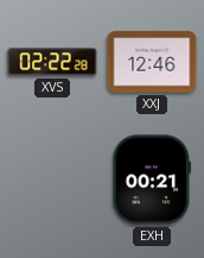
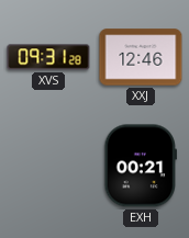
XVS: 02:22 -> 09:31 (48, 57)
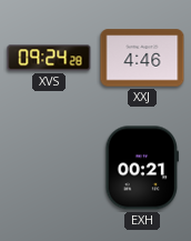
XVS: 09:31 -> 09:24 (49, 58)
XXJ: 12:46 -> 4:46 (142, 58)
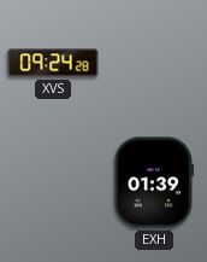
XXJ: 4:46 -> none (142, 58)
EXH: 00:21 -> 01:39 (153, 182)
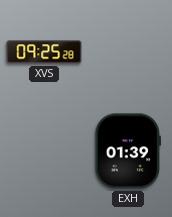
XVS: 09:24 -> 09:25 (44, 52)
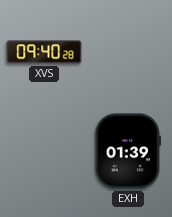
XVS: 09:25 -> 09:40 (44, 52)
